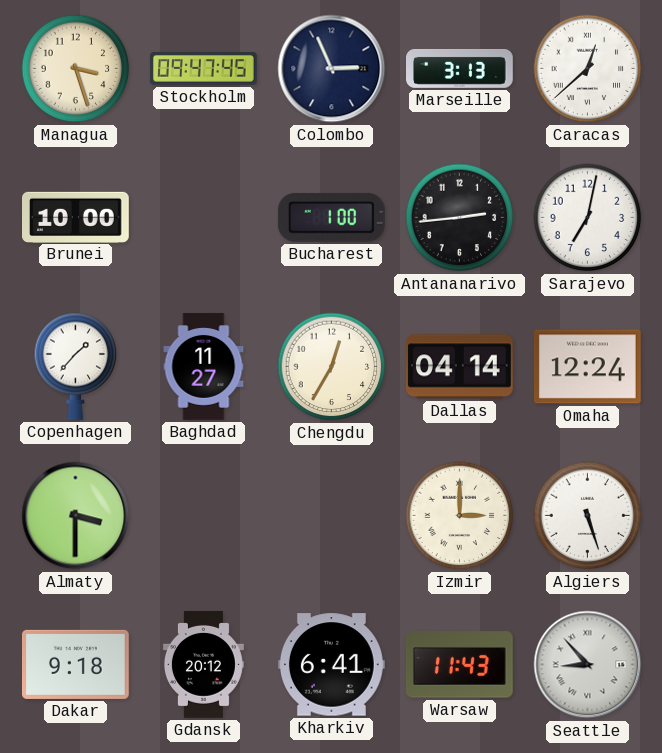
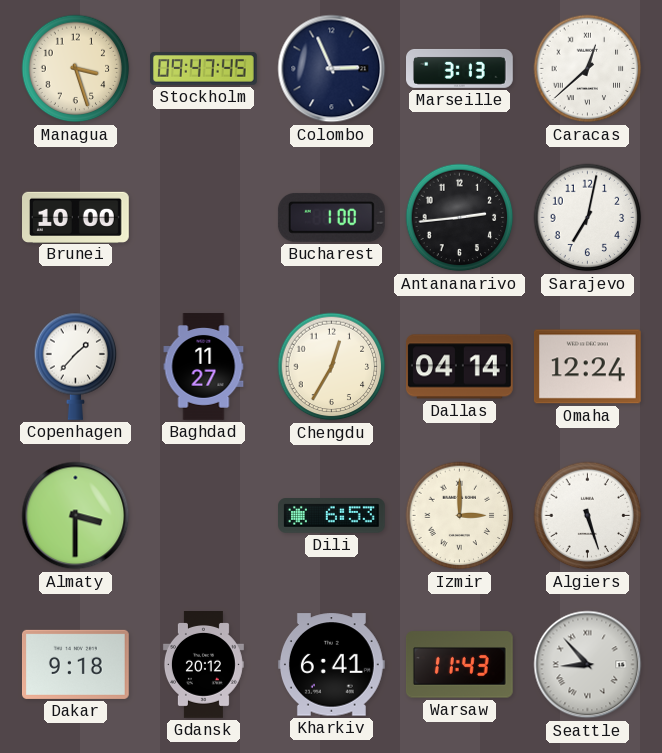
Dili: none -> 6:53 (332, 516)
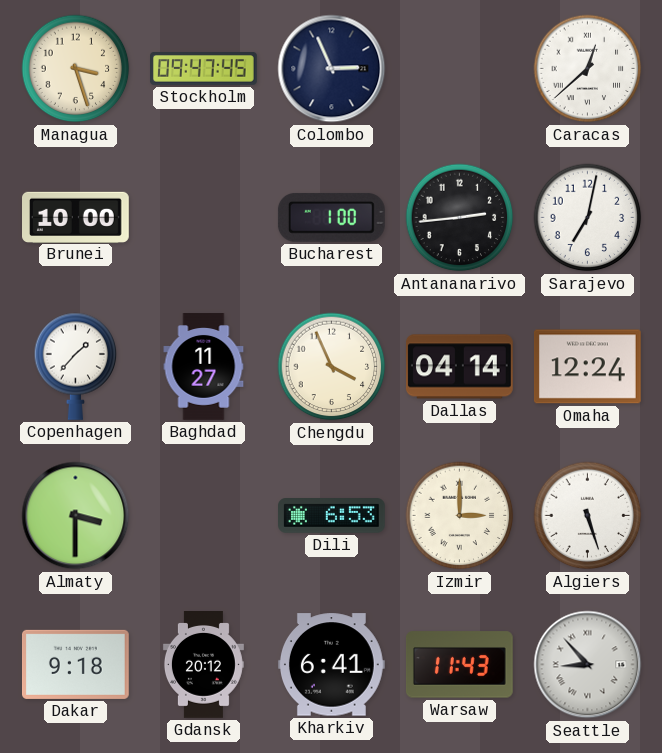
Marseille: 3:13 -> none (460, 68)
Chengdu: 12:35 -> 3:56 (332, 367)
